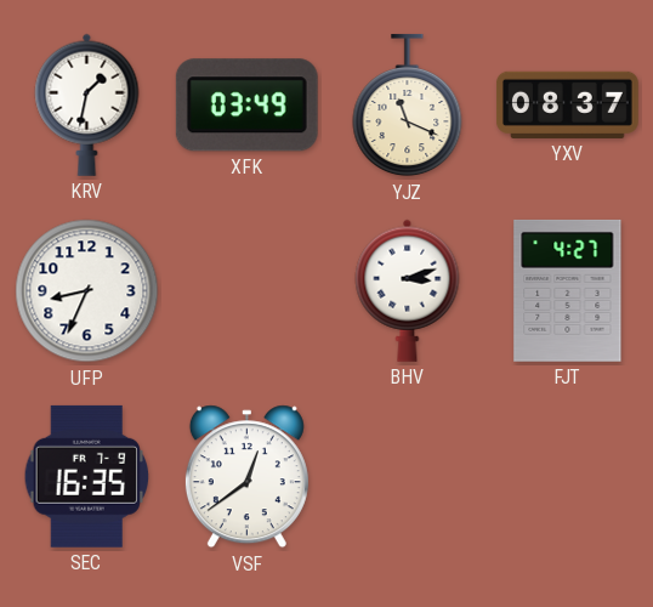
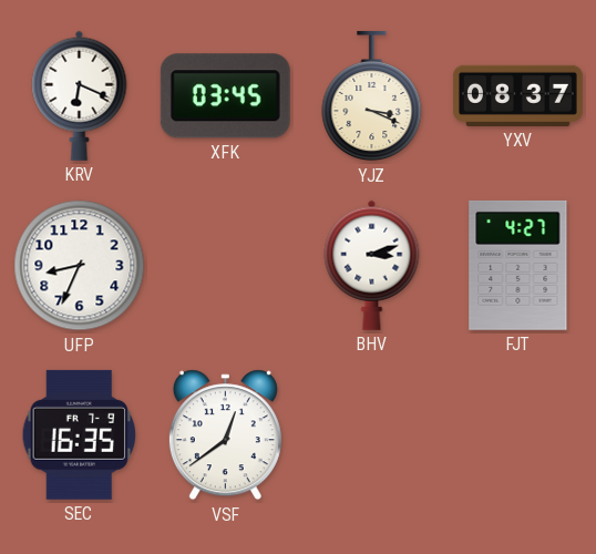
KRV: 1:32 -> 6:19 (80, 95)
XFK: 03:49 -> 03:45 (225, 96)
YJZ: 11:19 -> 3:19 (372, 96)
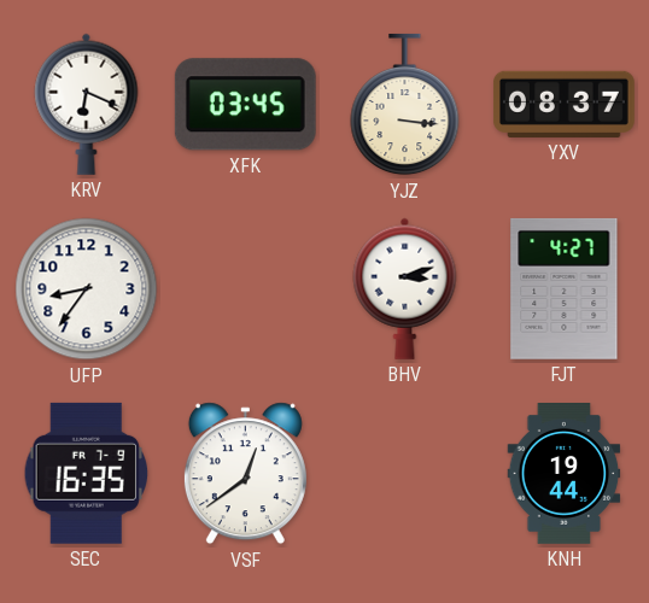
YJZ: 3:19 -> 3:16 (405, 105)
UFP: 8:34 -> 8:36 (87, 289)
KNH: none -> 19:44 (565, 474)
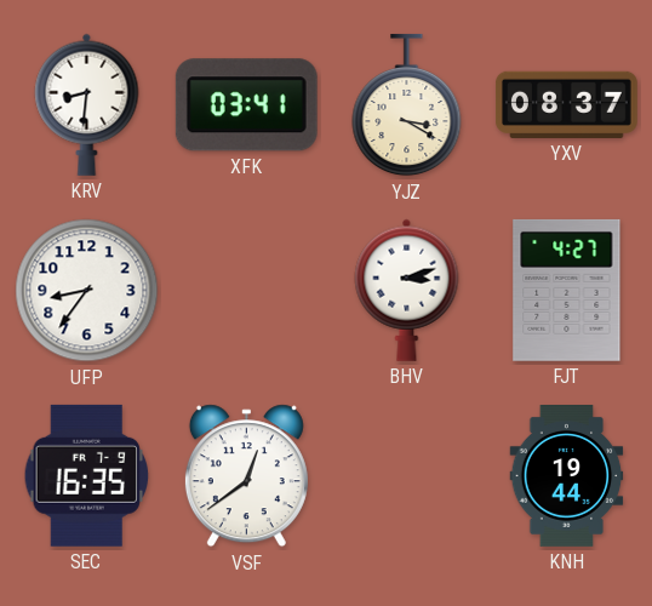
KRV: 6:19 -> 8:31 (87, 104)
XFK: 03:45 -> 03:41 (246, 105)
YJZ: 3:16 -> 3:20 (407, 105)
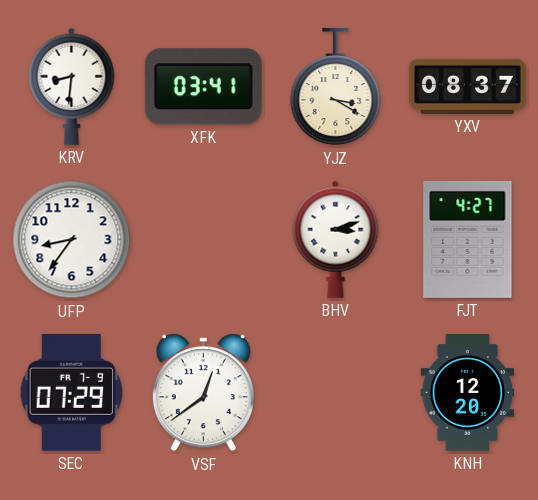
SEC: 16:35 -> 07:29 (71, 392)
KNH: 19:44 -> 12:20 (468, 393)
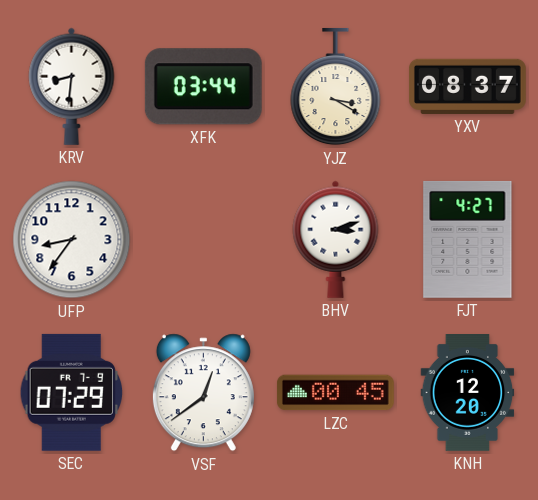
XFK: 03:41 -> 03:44 (203, 87)
LZC: none -> 00:45 (335, 393)
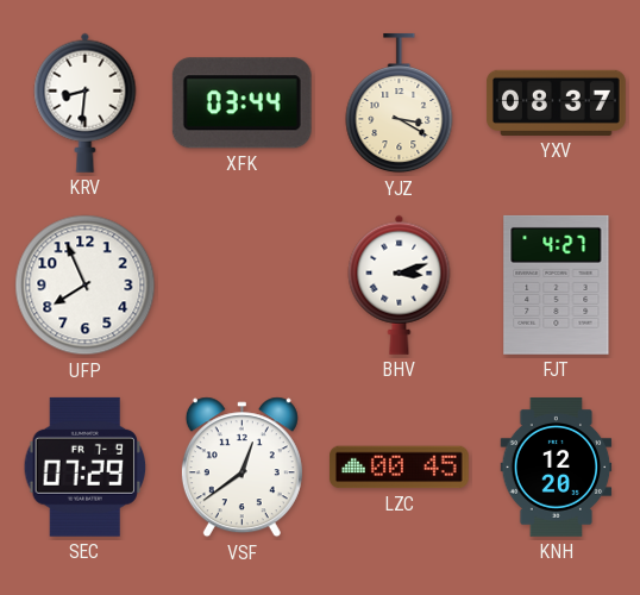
UFP: 8:36 -> 7:56 (86, 286)
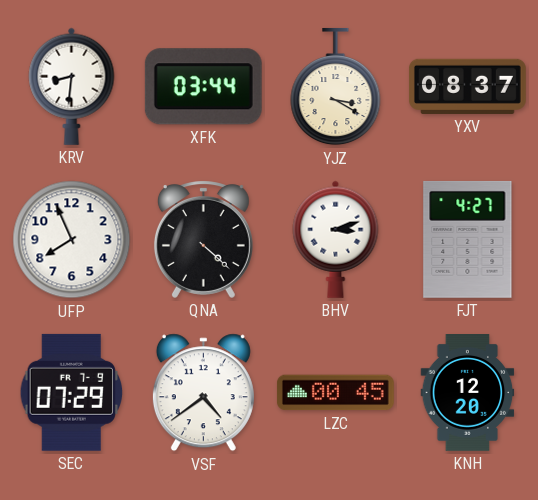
QNA: none -> 4:22 (203, 239)
VSF: 12:39 -> 4:39 (203, 393)
